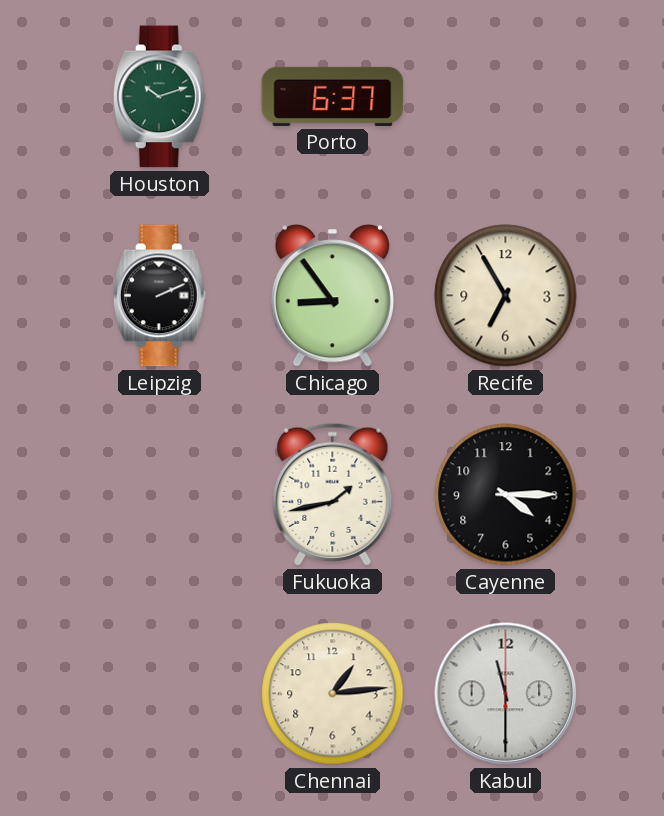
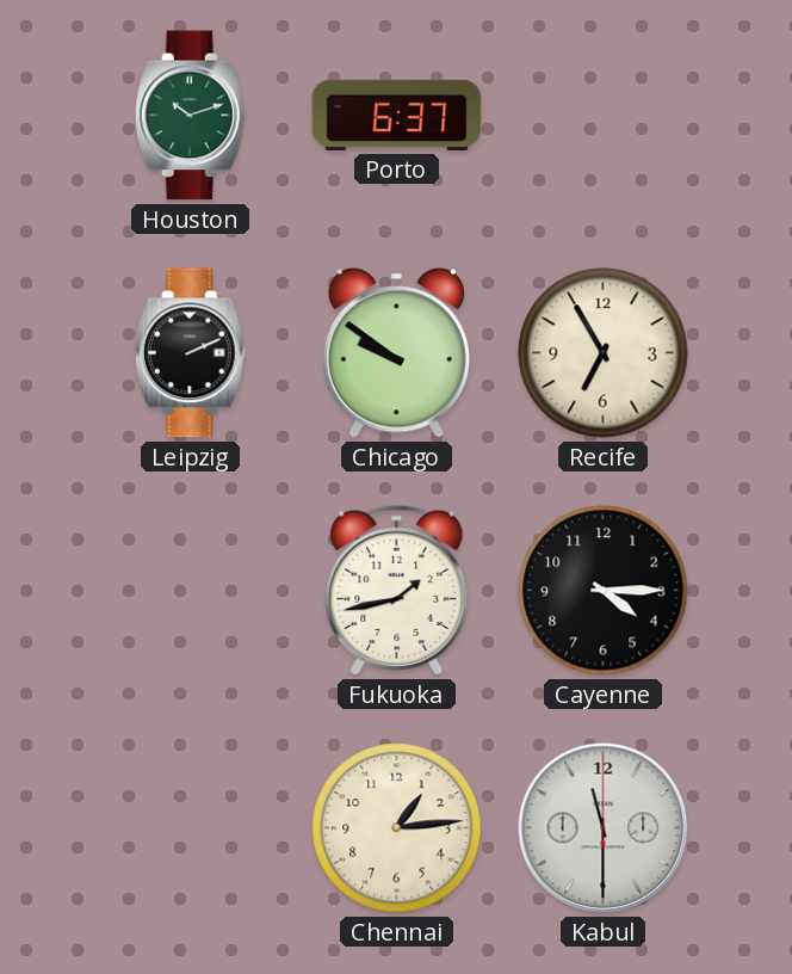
Chicago: 8:54 -> 9:51 (396, 353)
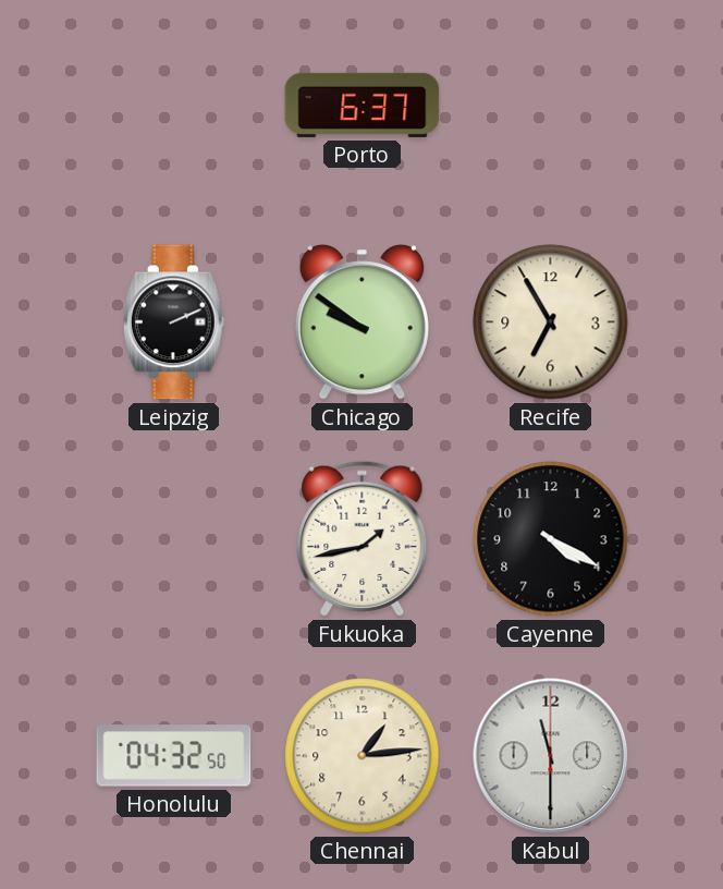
Houston: 10:12 -> none (190, 116)
Cayenne: 4:15 -> 4:20 (551, 539)
Honolulu: none -> 04:32 (174, 756)
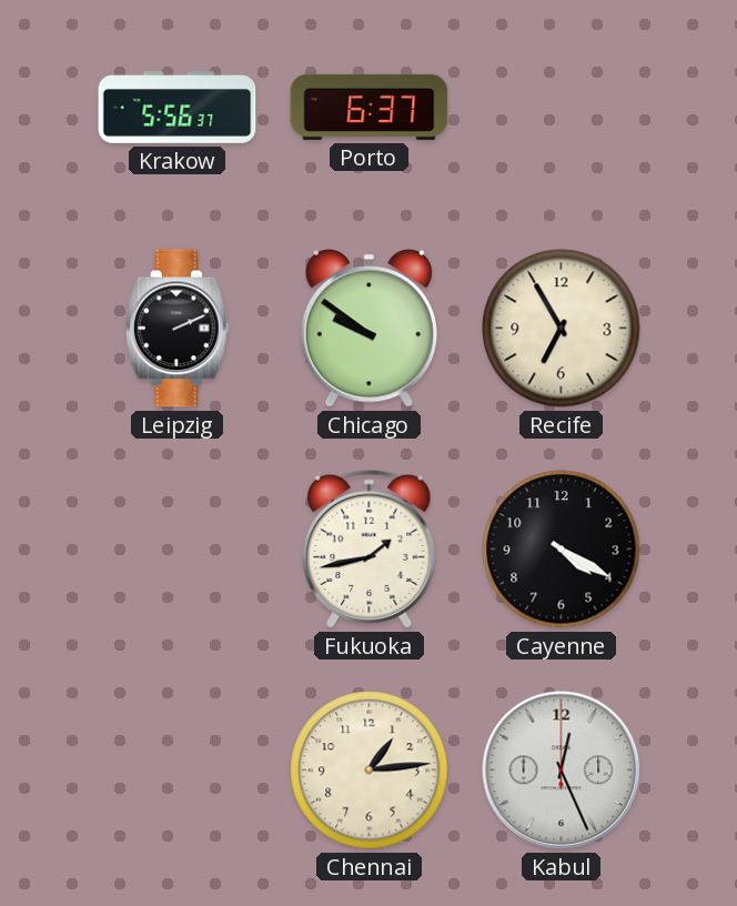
Krakow: none -> 5:56 (178, 108)
Honolulu: 04:32 -> none (174, 756)
Kabul: 11:30 -> 12:26 (562, 771)
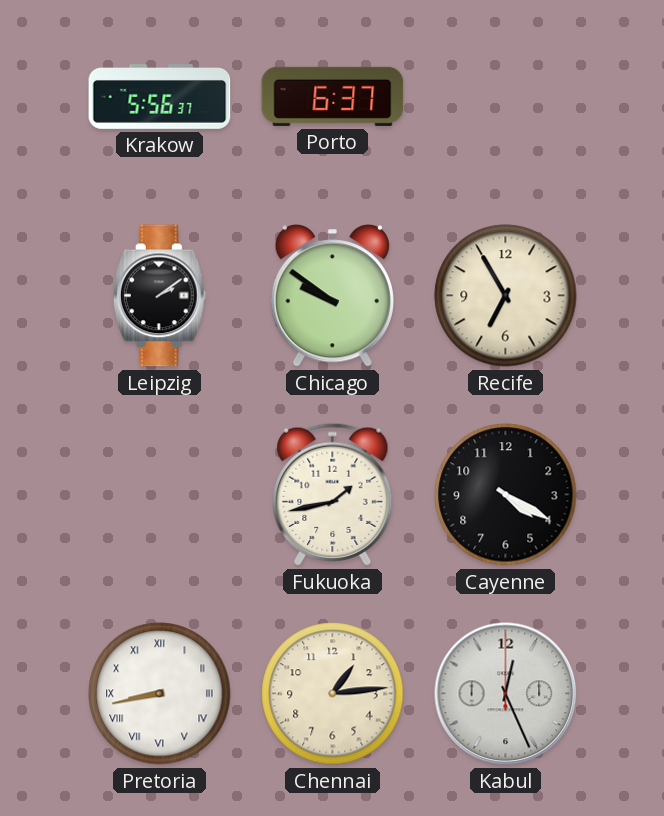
Leipzig: 2:11 -> 2:09 (159, 296)
Pretoria: none -> 8:43 (160, 694)
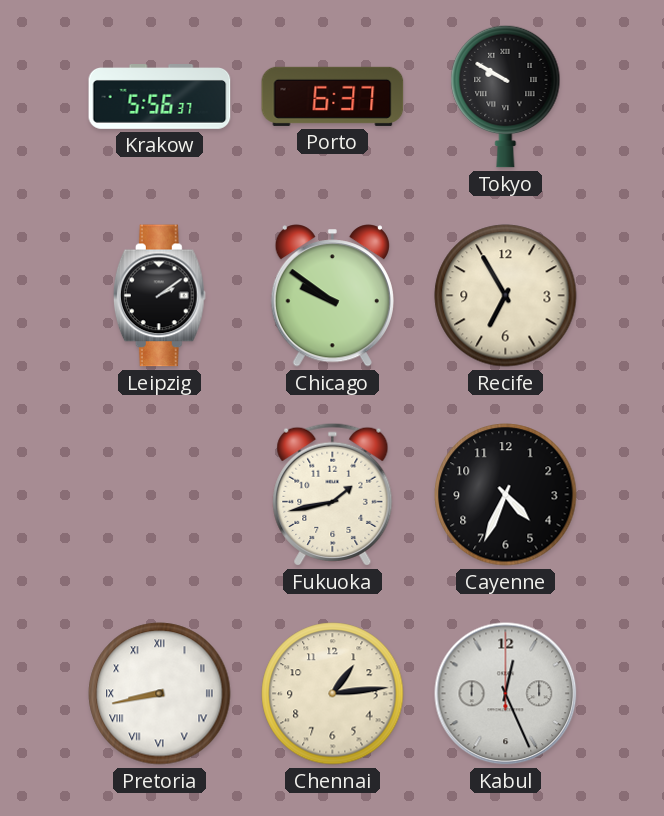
Tokyo: none -> 9:50 (506, 96)
Cayenne: 4:20 -> 4:34 (506, 495)
